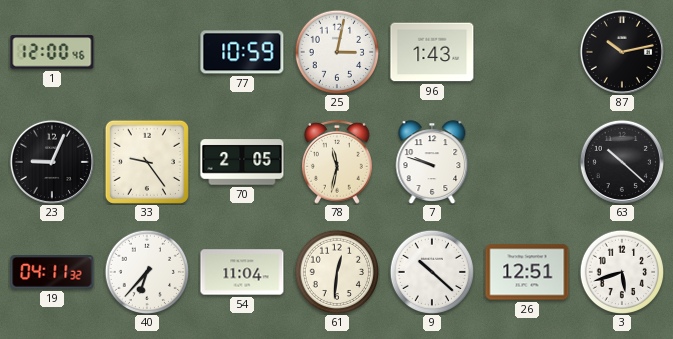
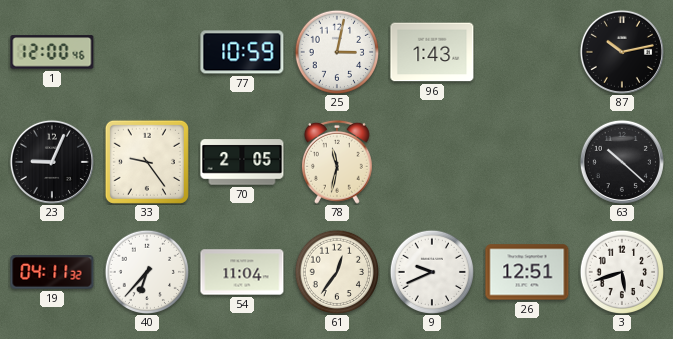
7: 9:48 -> none (432, 162)
61: 12:31 -> 12:36 (336, 271)
9: 10:22 -> 9:41 (431, 271)
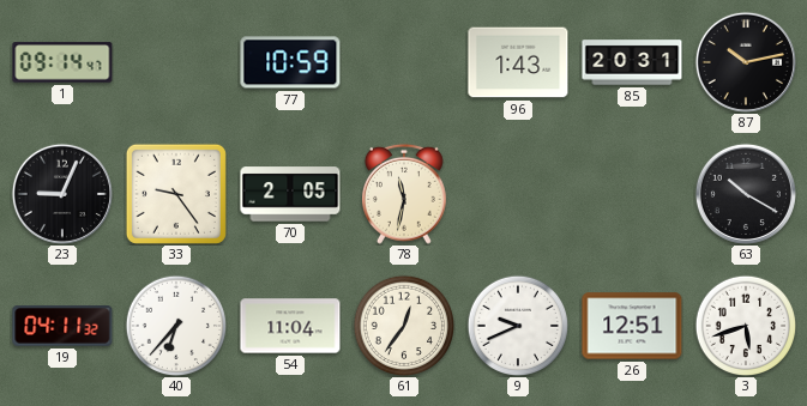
1: 12:00 -> 09:14 (62, 62)
25: 3:02 -> none (336, 51)
85: none -> 20:31 (632, 62)
63: 10:22 -> 10:20 (746, 194)
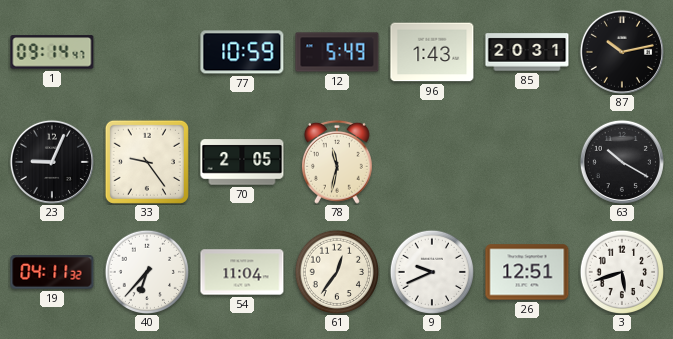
12: none -> 5:49 (337, 52)
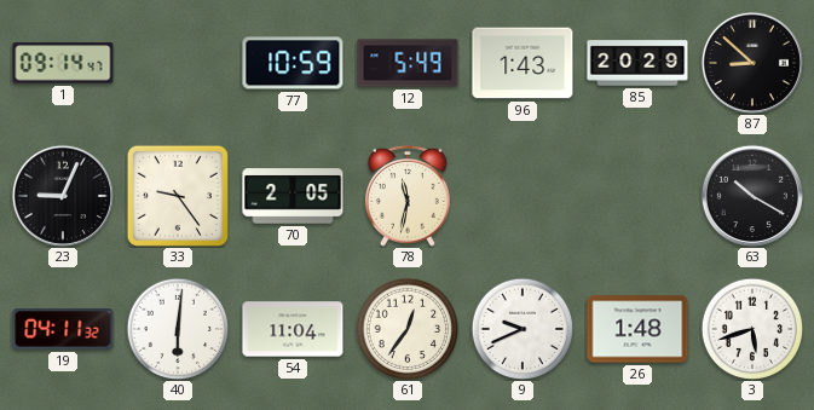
85: 20:31 -> 20:29 (637, 63)
87: 10:13 -> 8:52 (752, 63)
40: 6:37 -> 6:01 (177, 328)
26: 12:51 -> 1:48 (637, 329)
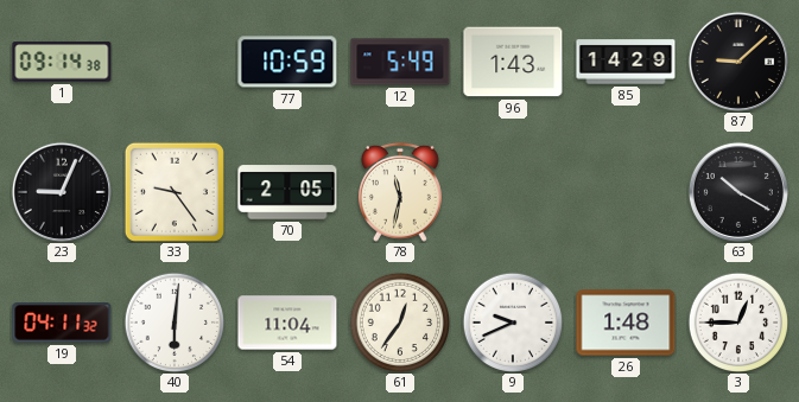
1: 09:14:47 -> 09:14:38 (62, 62)
85: 20:29 -> 14:29 (626, 62)
87: 8:52 -> 9:08 (738, 62)
3: 5:42 -> 12:45 (737, 321)
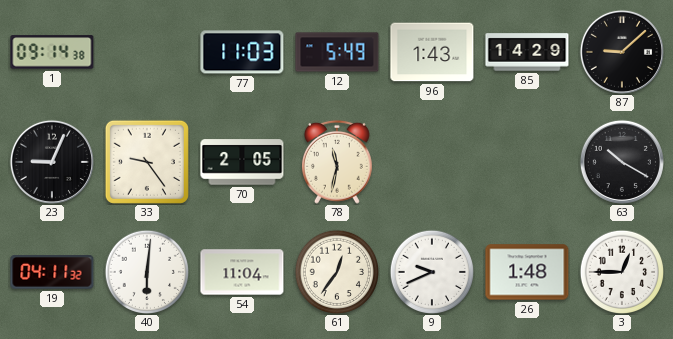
77: 10:59 -> 11:03 (242, 52)
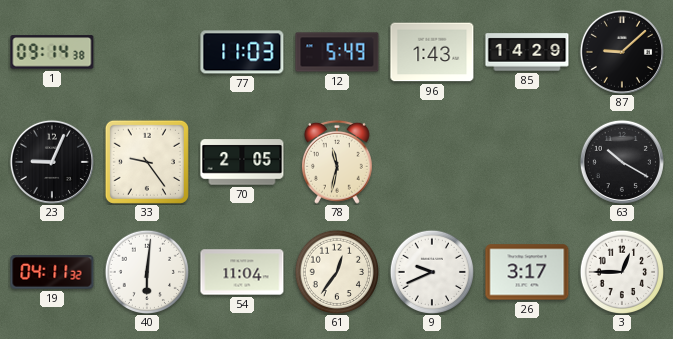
26: 1:48 -> 3:17 (527, 272)
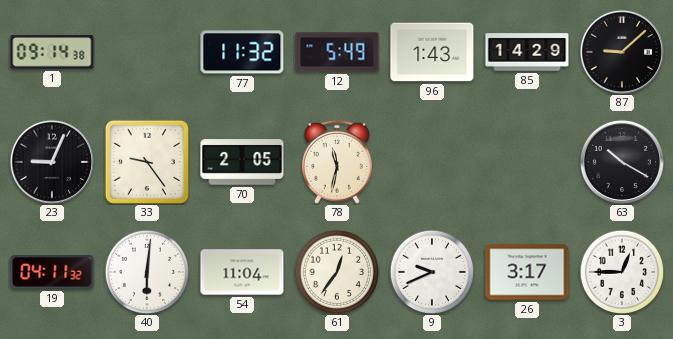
77: 11:03 -> 11:32 (242, 52)
